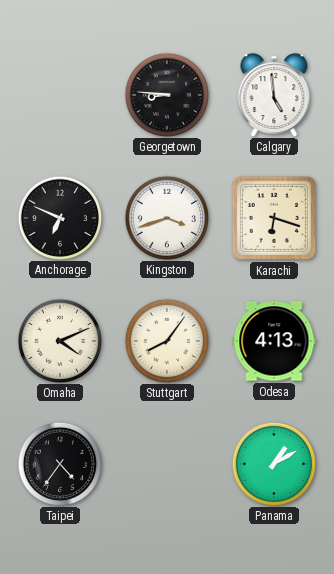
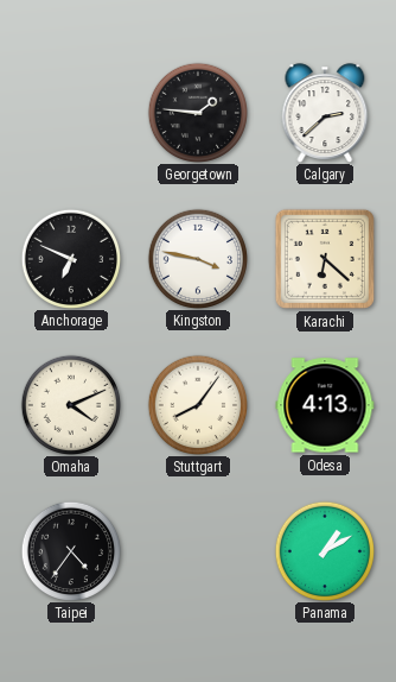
Georgetown: 8:46 -> 1:46 (197, 112)
Calgary: 4:59 -> 2:38 (325, 113)
Kingston: 3:42 -> 3:47 (197, 258)
Karachi: 6:18 -> 6:22 (325, 259)
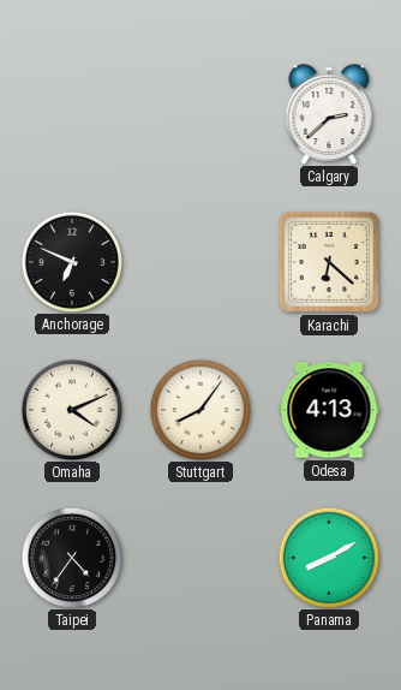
Georgetown: 1:46 -> none (197, 112)
Kingston: 3:47 -> none (197, 258)
Panama: 1:10 -> 8:10 (328, 557)
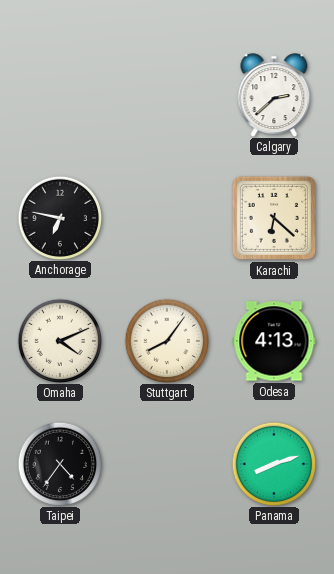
Anchorage: 6:49 -> 6:47 (59, 217)
Panama: 8:10 -> 8:12 (273, 463)
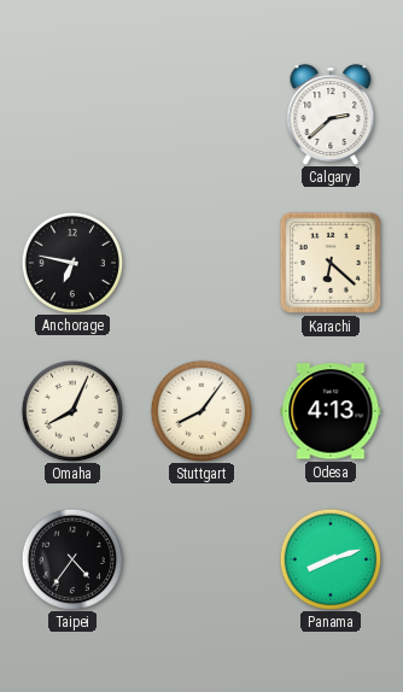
Omaha: 4:11 -> 8:04 (71, 410)
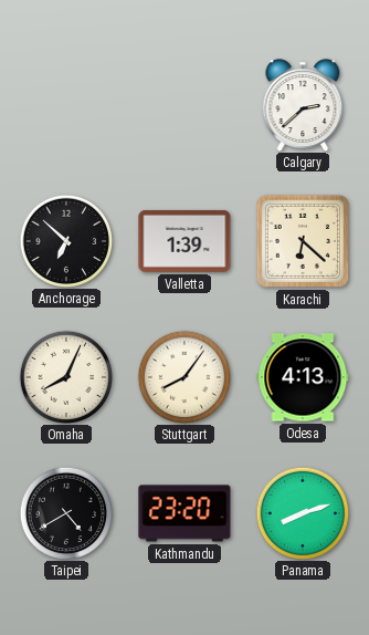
Anchorage: 6:47 -> 6:52 (65, 240)
Valletta: none -> 1:39 (184, 241)
Taipei: 4:36 -> 4:40 (65, 512)
Kathmandu: none -> 23:20 (184, 513)
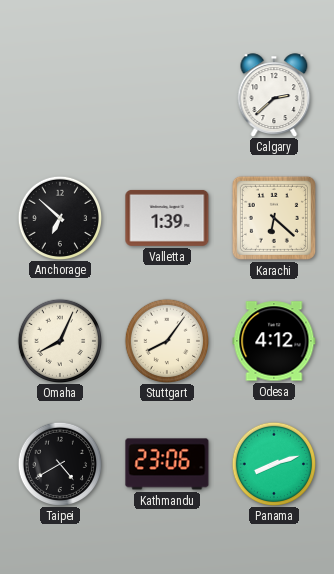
Odesa: 4:13 -> 4:12 (274, 341)
Kathmandu: 23:20 -> 23:06 (167, 464)
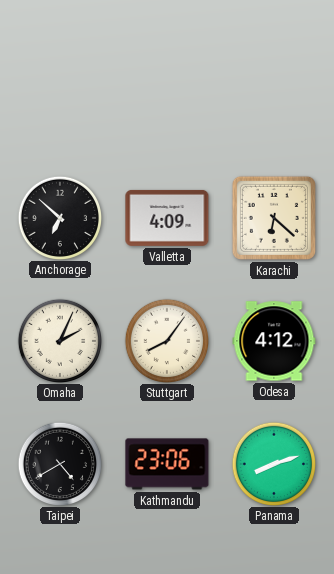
Calgary: 2:38 -> none (274, 95)
Valletta: 1:39 -> 4:09 (167, 218)
Omaha: 8:04 -> 2:04 (59, 340)
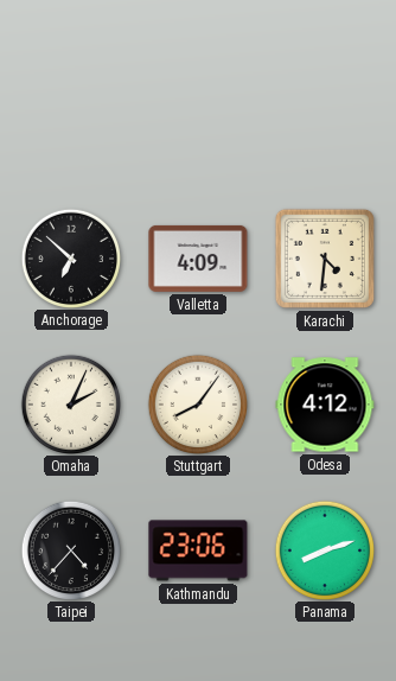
Karachi: 6:22 -> 4:31 (325, 259)
Taipei: 4:40 -> 4:37 (70, 549)
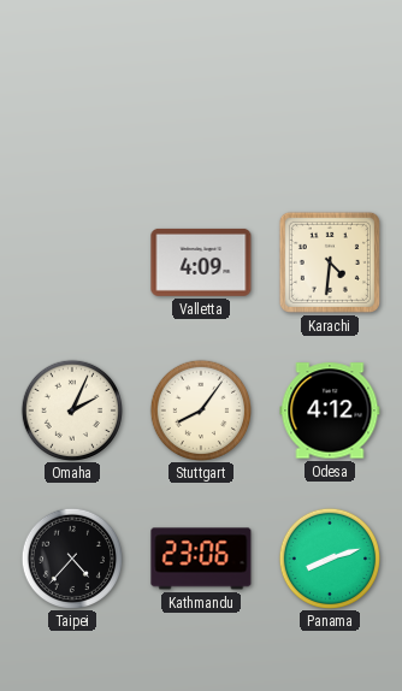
Anchorage: 6:52 -> none (70, 257)
